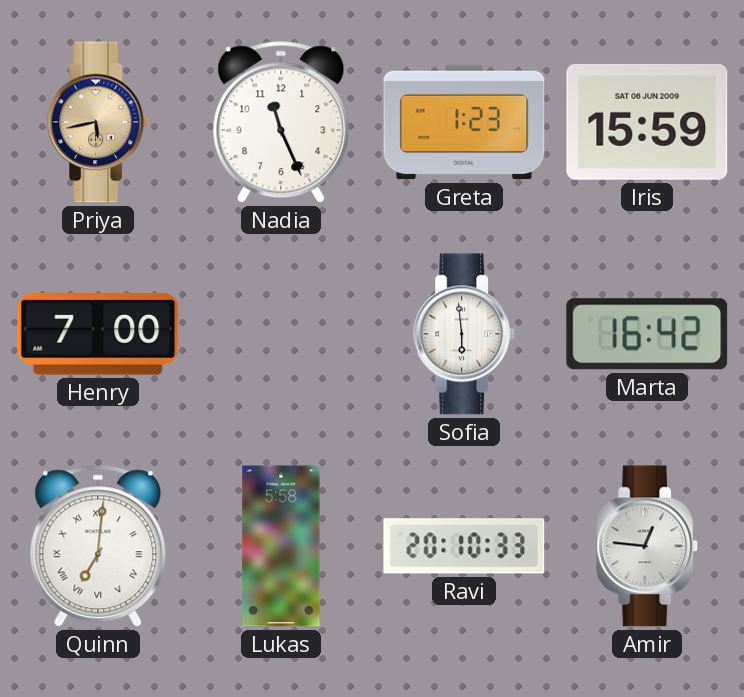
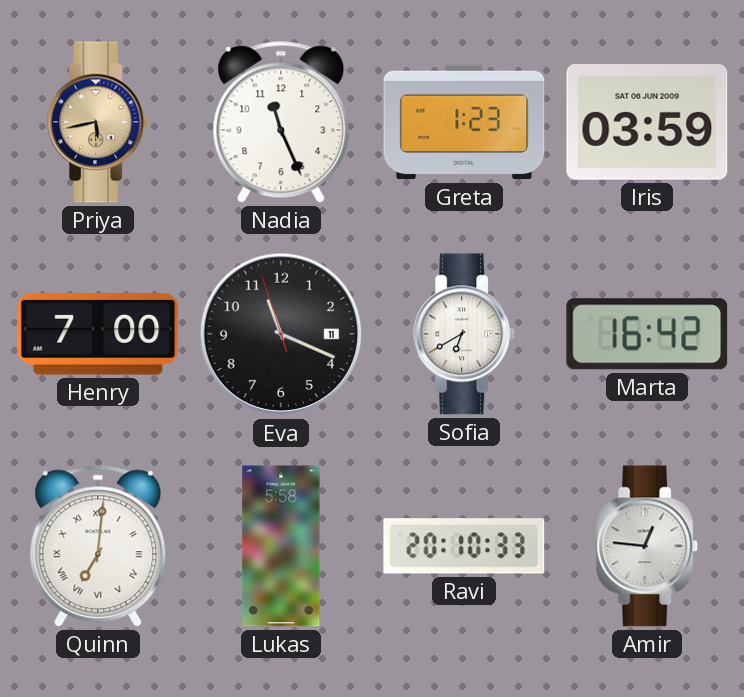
Iris: 15:59 -> 03:59 (647, 122)
Eva: none -> 11:18 (281, 334)
Sofia: 5:59 -> 6:40 (465, 334)
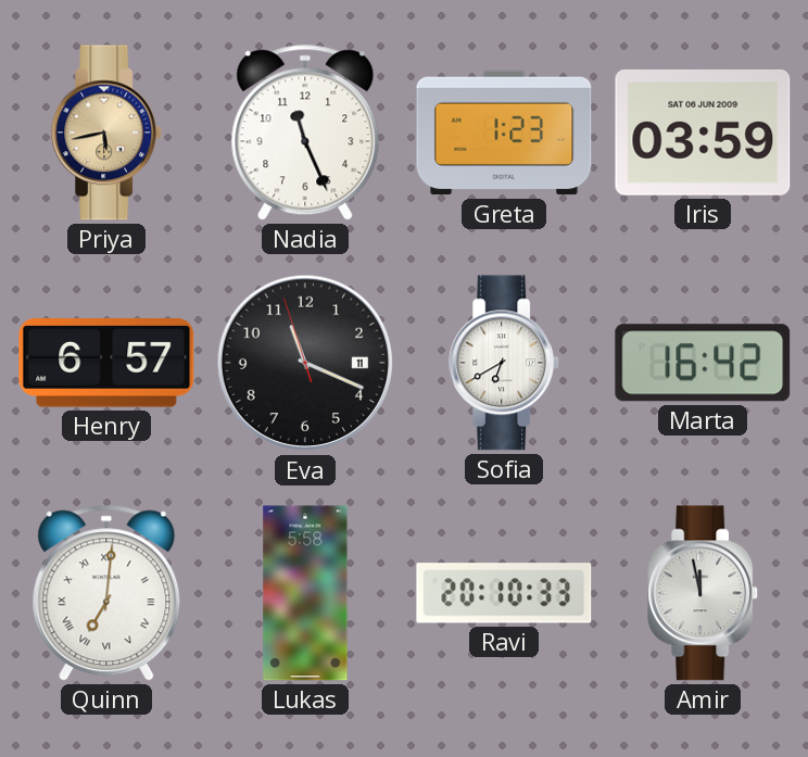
Henry: 7:00 -> 6:57 (106, 364)
Amir: 12:46 -> 11:58 (704, 593)
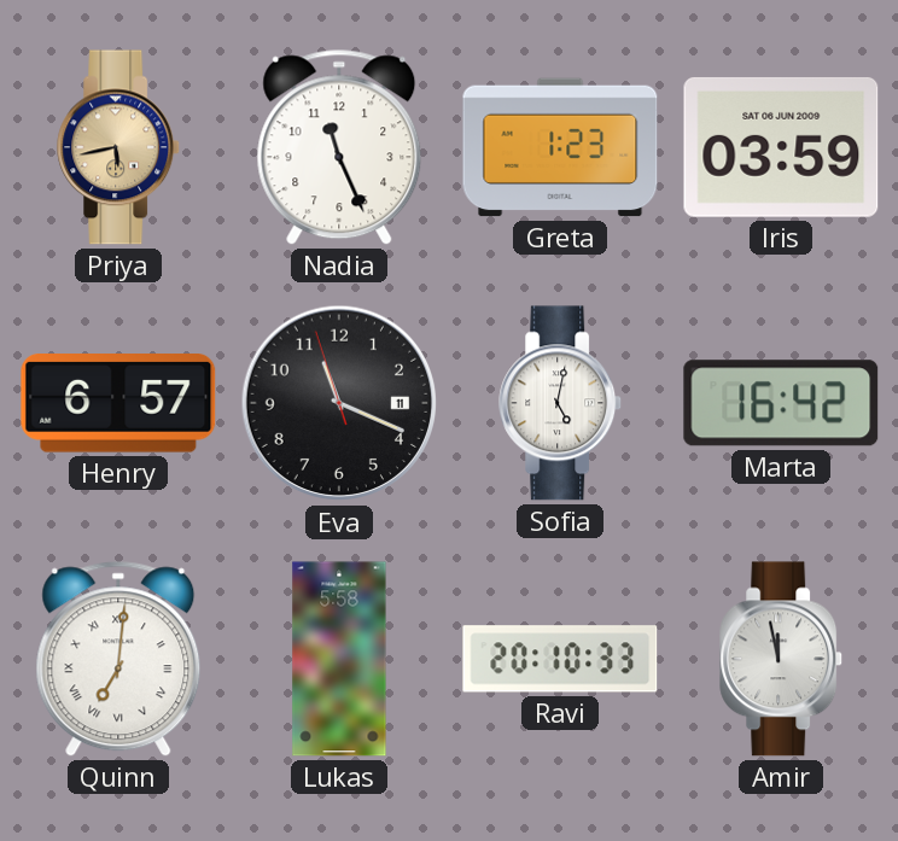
Sofia: 6:40 -> 5:02 (561, 403)
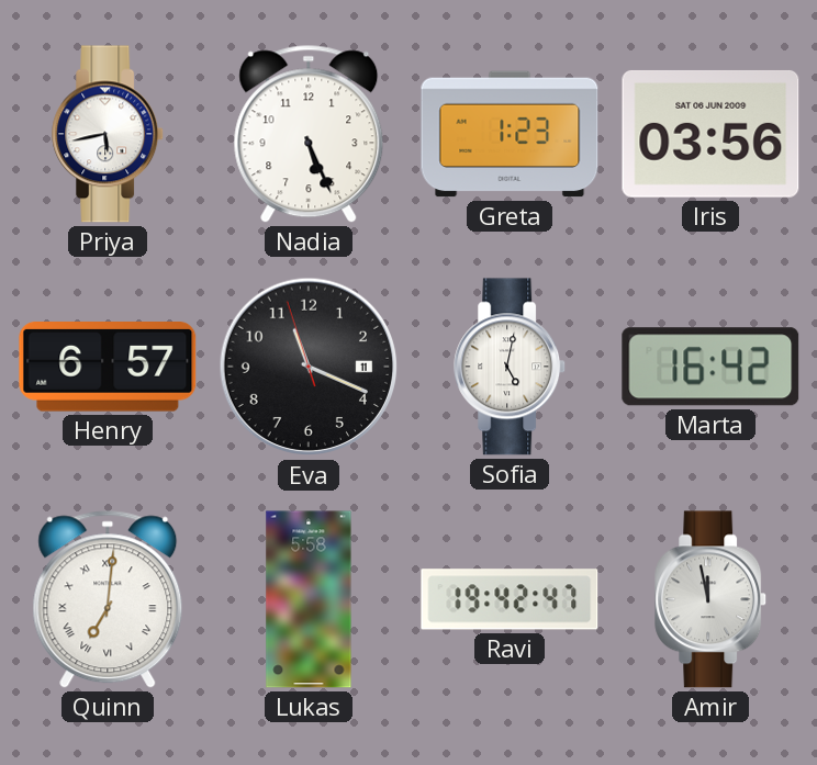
Priya dial: champagne -> white (109, 134)
Nadia: 11:26 -> 5:26 (309, 134)
Iris: 03:59 -> 03:56 (710, 134)
Ravi: 20:10 -> 19:42 (510, 599)
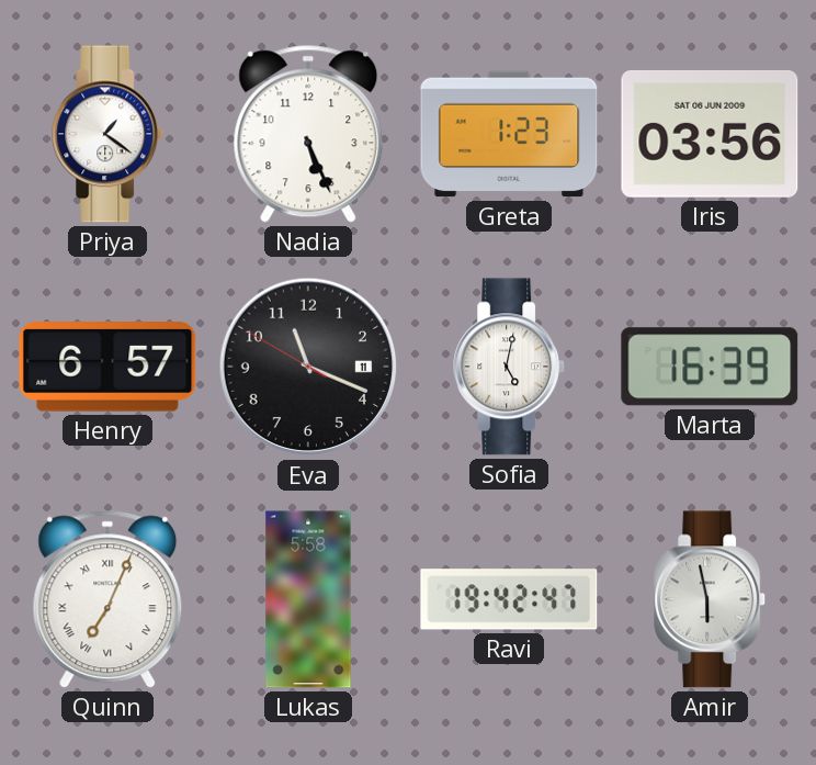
Priya: 5:43 -> 1:21 (109, 134)
Eva: 11:18:57 -> 11:18:50 (308, 367)
Marta: 16:42 -> 16:39 (710, 367)
Quinn: 7:01 -> 7:04 (107, 599)
Amir: 11:58 -> 5:58 (711, 599)
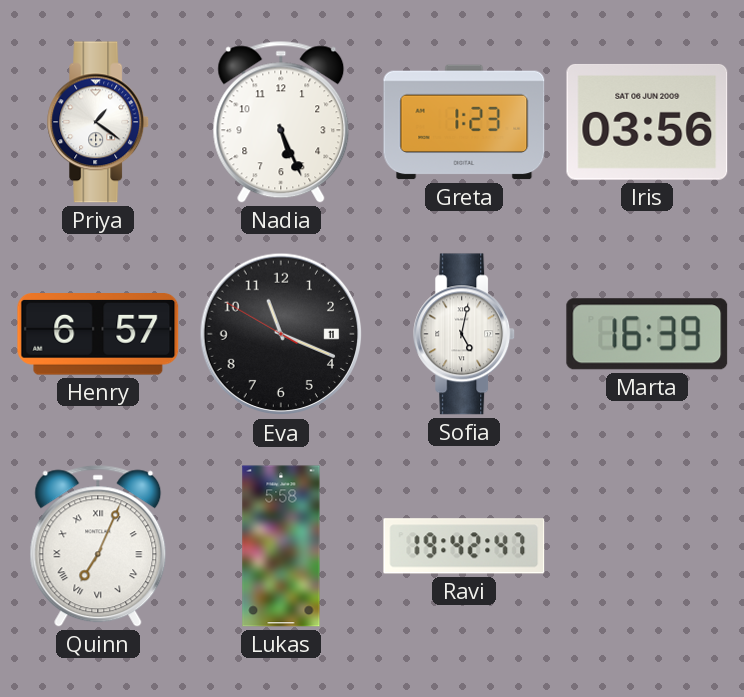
Amir: 5:58 -> none (711, 599)
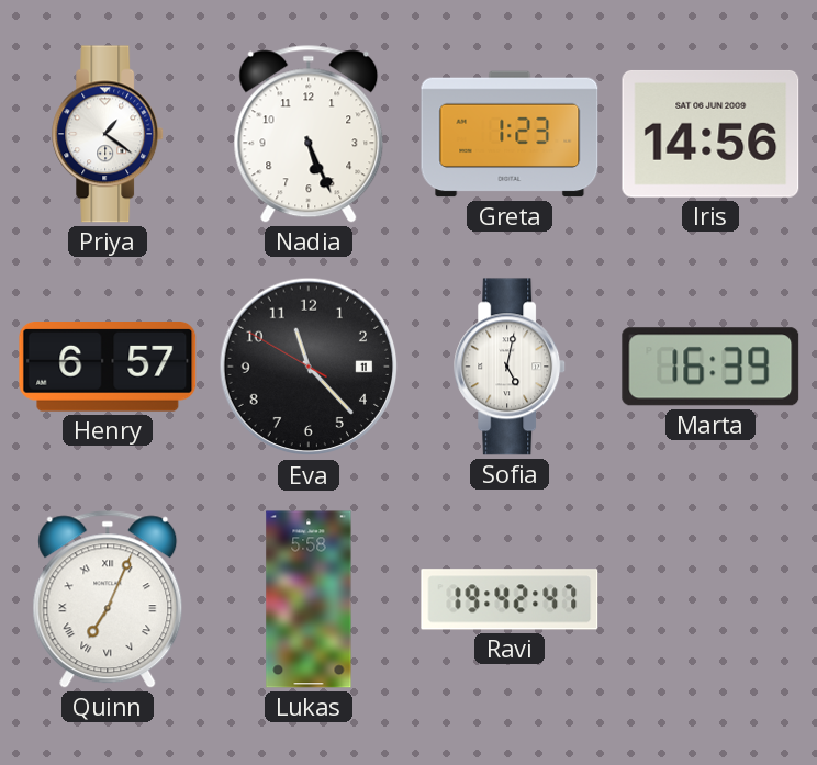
Iris: 03:56 -> 14:56 (710, 134)
Eva: 11:18 -> 11:22 (309, 367)
